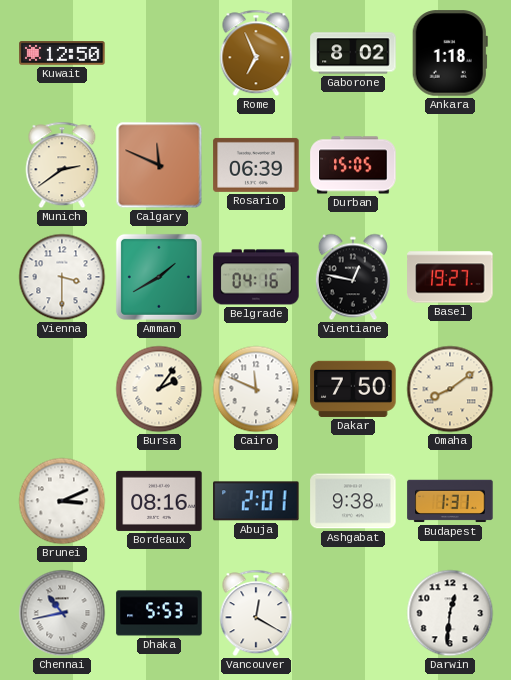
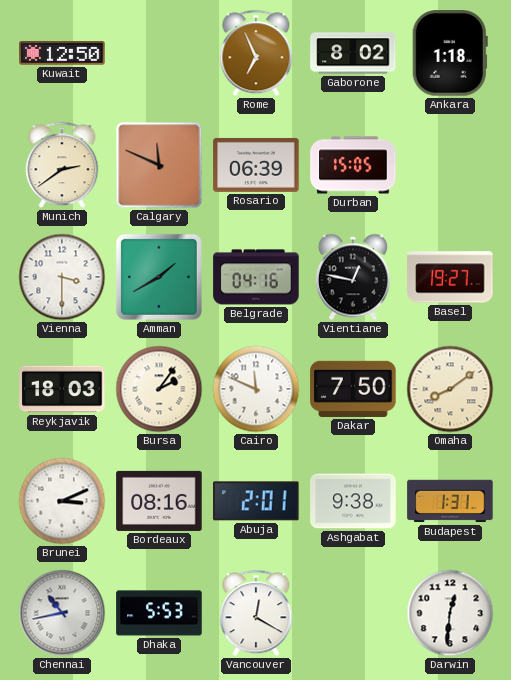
Reykjavik: none -> 18:03 (62, 389)
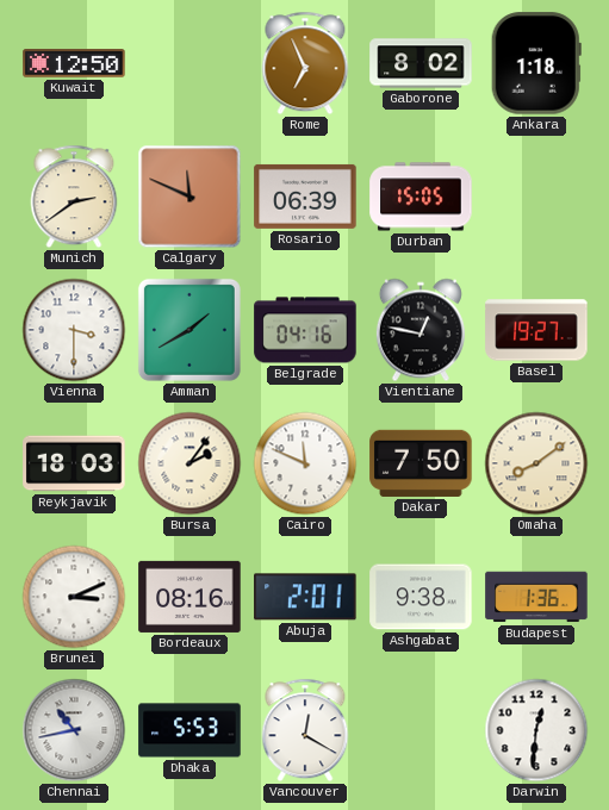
Budapest: 1:31 -> 1:36 (536, 597)
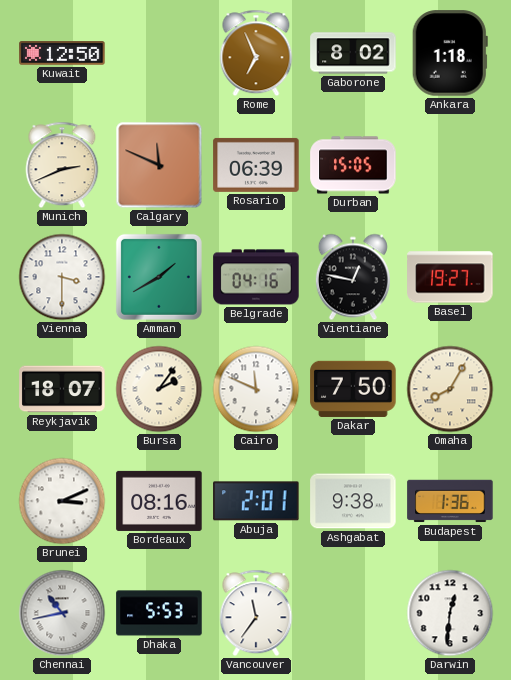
Munich: 2:39 -> 2:41 (62, 165)
Reykjavik: 18:03 -> 18:07 (62, 389)
Omaha: 8:09 -> 8:05 (450, 389)
Vancouver: 12:20 -> 11:36 (256, 613)
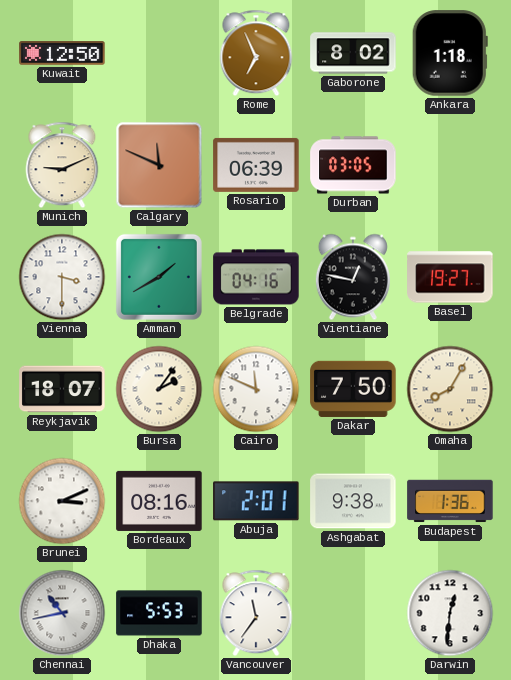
Munich: 2:41 -> 9:11 (62, 165)
Durban: 15:05 -> 03:05 (353, 165)
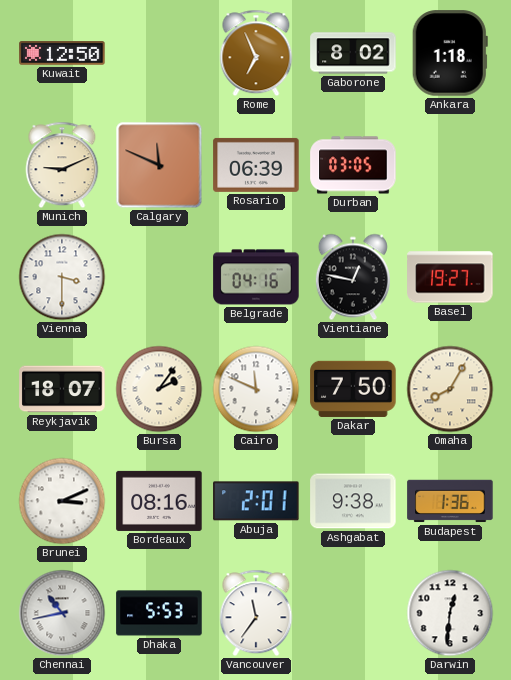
Amman: 1:40 -> none (159, 277)
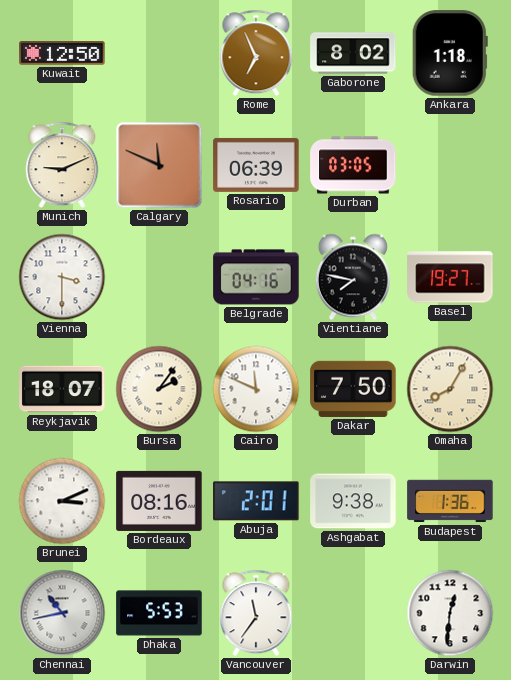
Vientiane: 12:47 -> 7:47 (353, 277)
